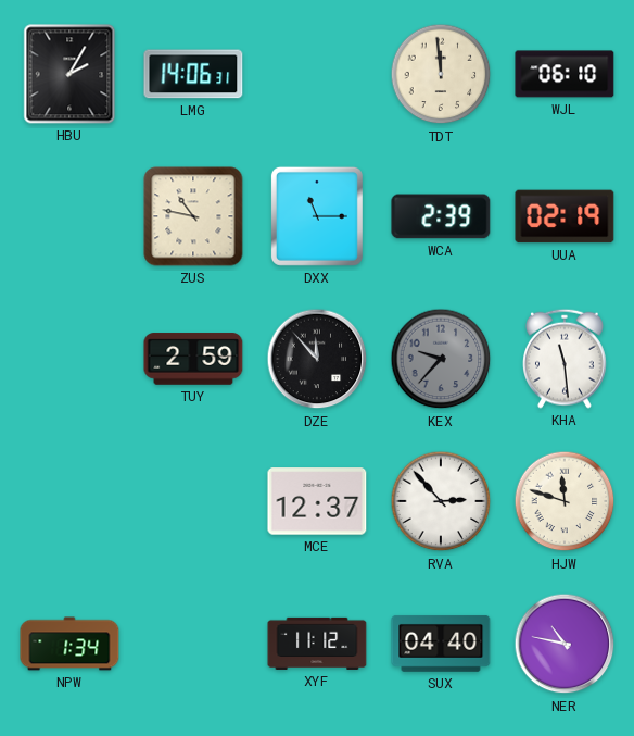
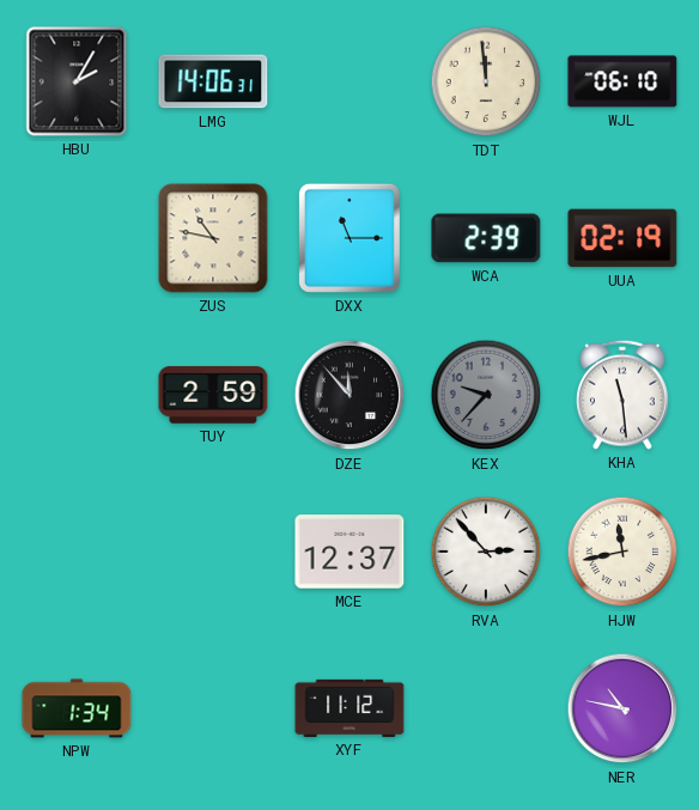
HJW: 11:48 -> 11:43 (622, 552)
SUX: 04:40 -> none (441, 644)
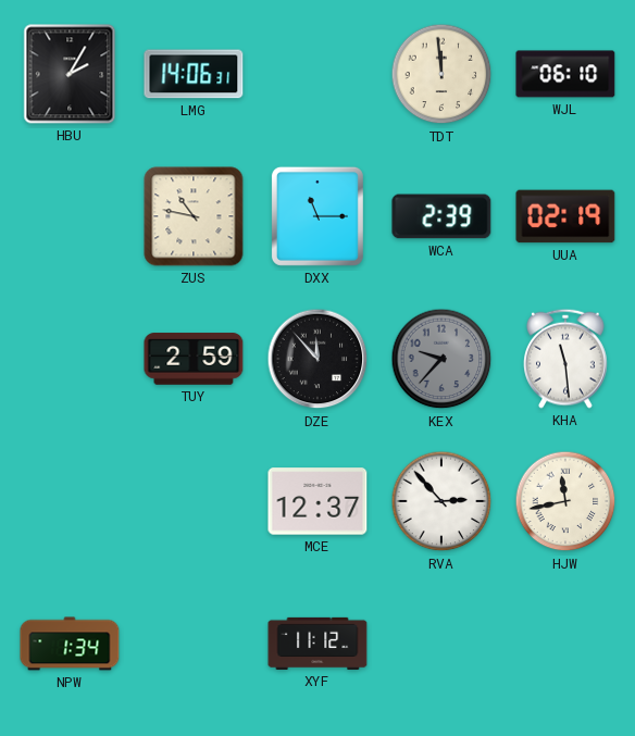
NER: 10:47 -> none (622, 708)
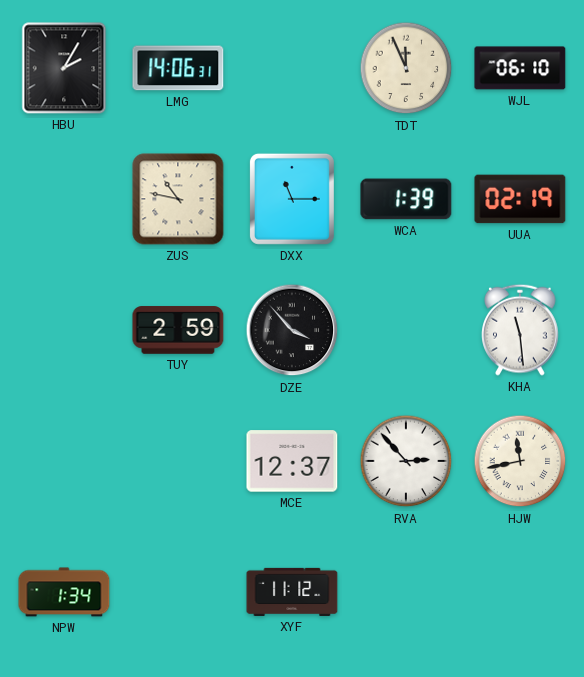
TDT: 11:59 -> 11:56 (406, 68)
WCA: 2:39 -> 1:39 (406, 199)
DZE: 11:53 -> 3:53 (292, 330)
KEX: 9:37 -> none (441, 359)
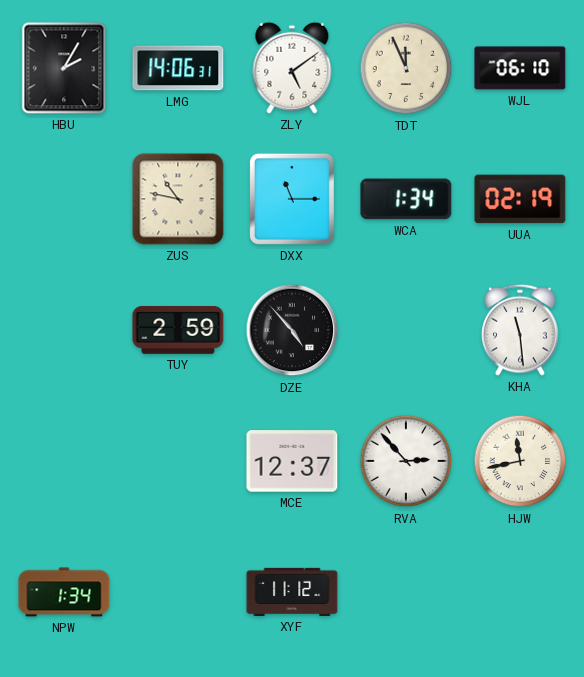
ZLY: none -> 5:09 (292, 68)
WCA: 1:39 -> 1:34 (406, 199)
DZE: 3:53 -> 4:53 (292, 330)
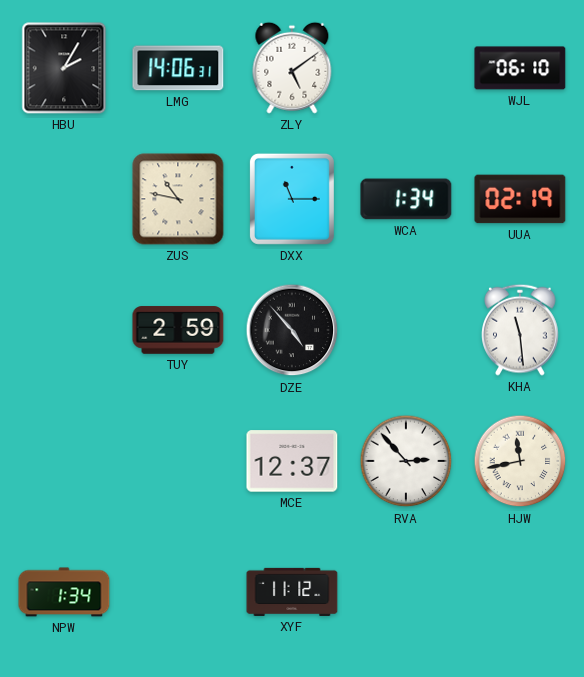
TDT: 11:56 -> none (406, 68)
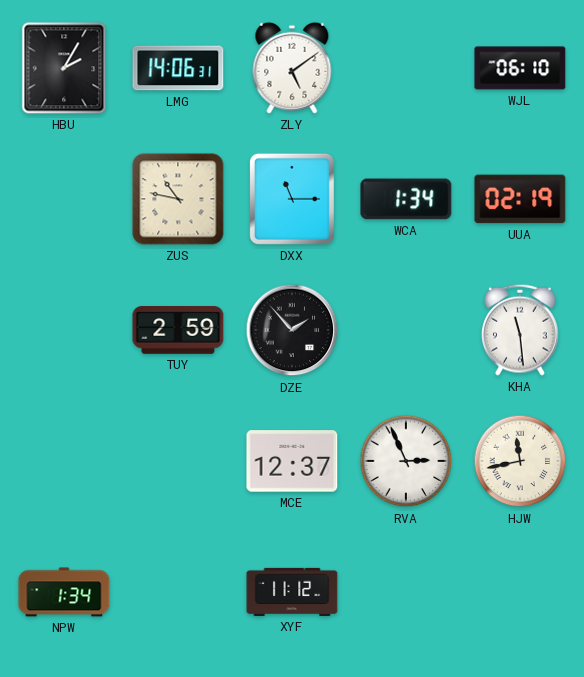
DZE: 4:53 -> 1:53 (292, 330)
RVA: 2:53 -> 2:56 (406, 461)
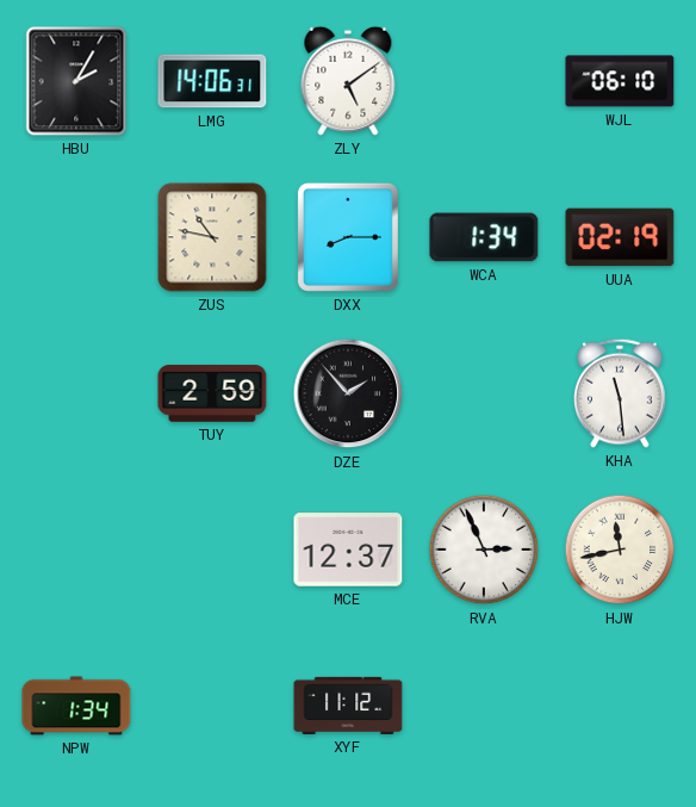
DXX: 11:15 -> 8:15 (348, 237)
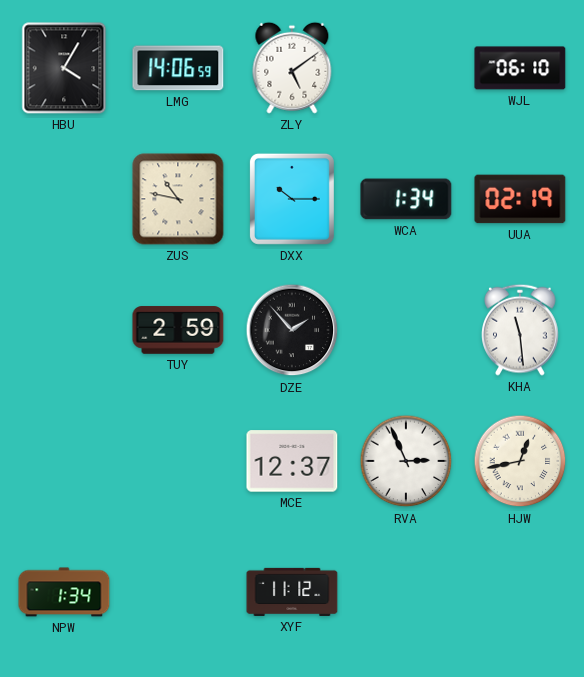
HBU: 2:05 -> 4:05 (64, 68)
LMG: 14:06:31 -> 14:06:59 (178, 68)
DXX: 8:15 -> 10:15 (292, 199)
HJW: 11:43 -> 12:43 (520, 461)
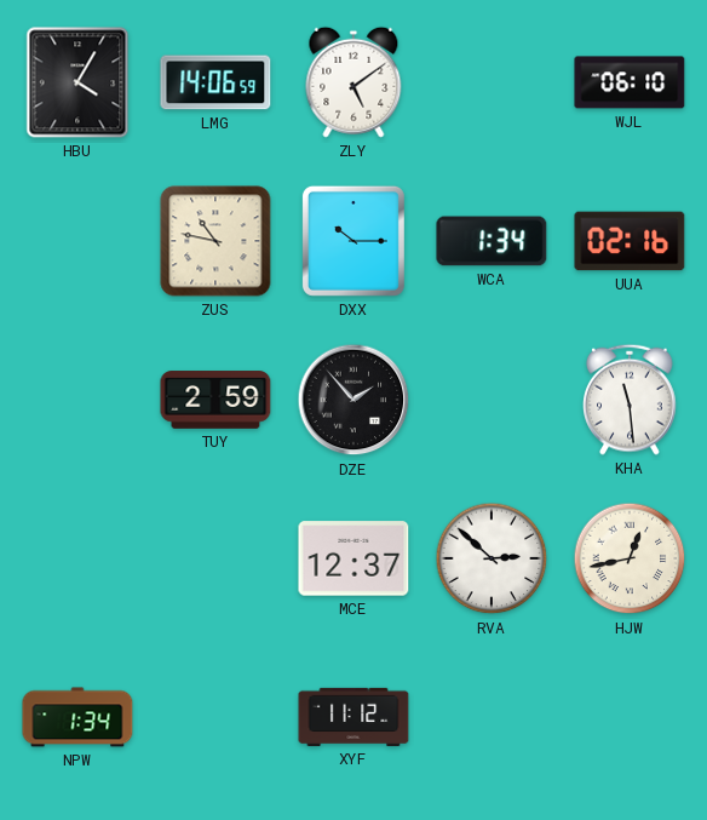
UUA: 02:19 -> 02:16 (630, 241)
RVA: 2:56 -> 2:52 (492, 558)
